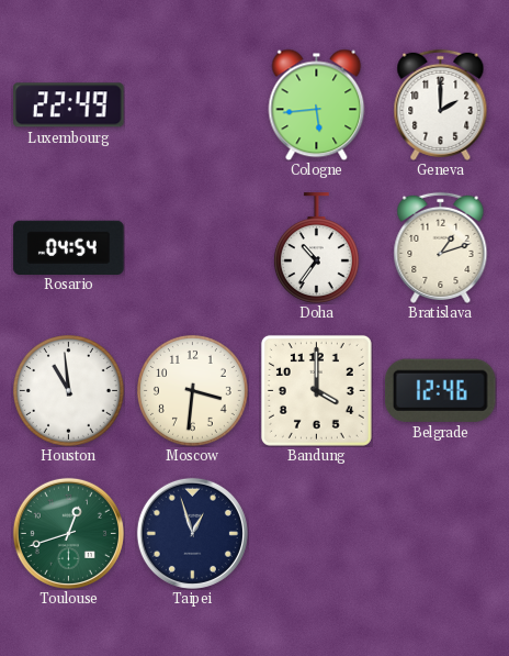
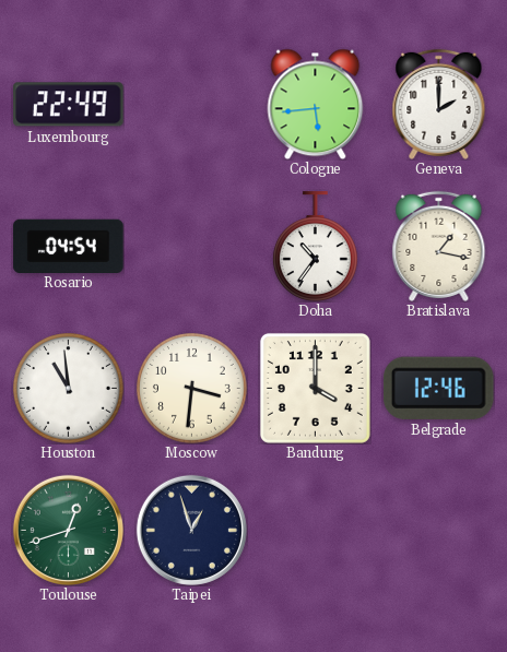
Bratislava: 1:12 -> 1:17 (439, 246)
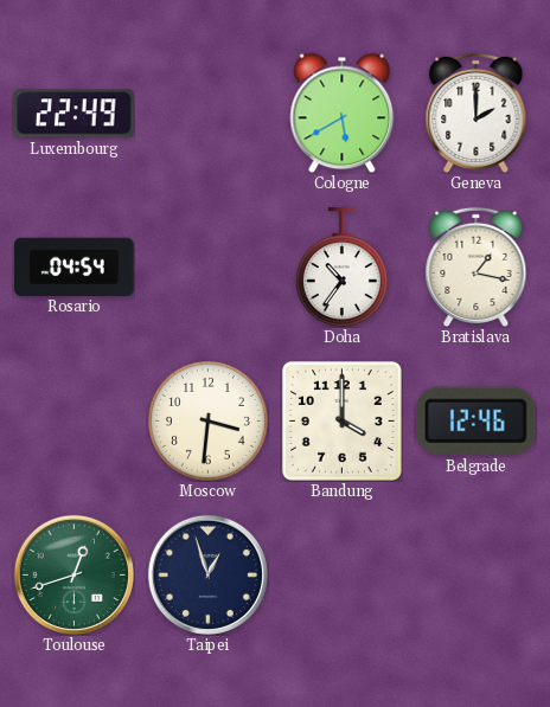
Cologne: 5:44 -> 5:40 (343, 113)
Houston: 10:59 -> none (68, 388)
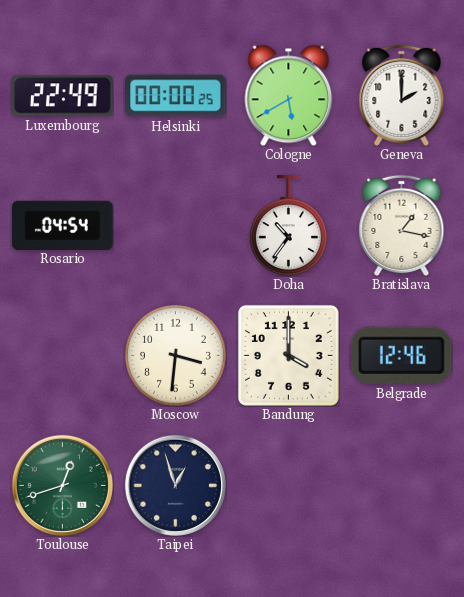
Helsinki: none -> 00:00 (176, 96)
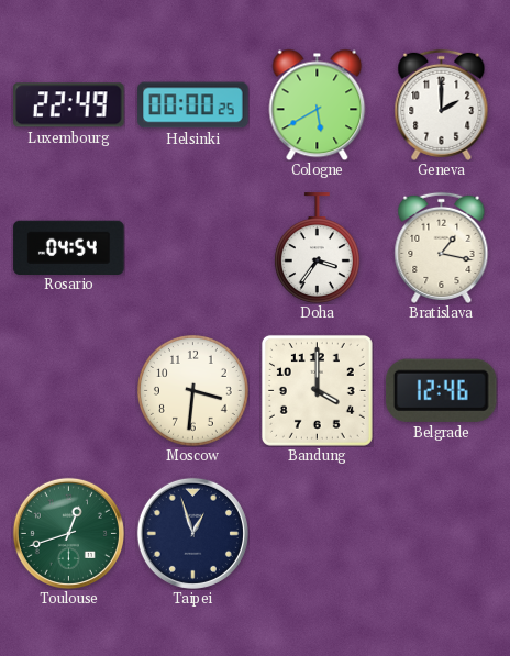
Doha: 10:36 -> 3:36 (317, 248)
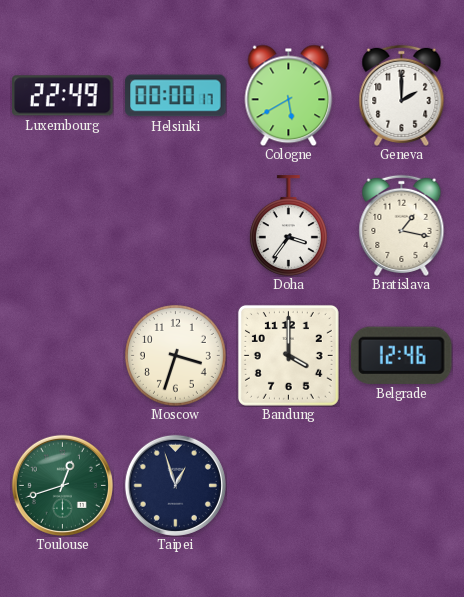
Helsinki: 00:00:25 -> 00:00:17 (176, 96)
Rosario: 04:54 -> none (69, 247)
Moscow: 3:31 -> 3:33 (175, 355)
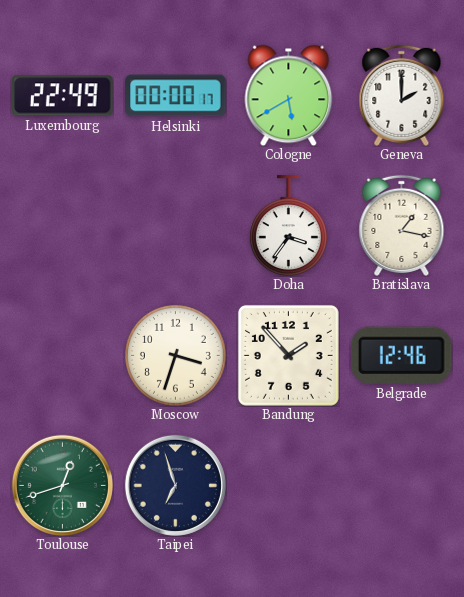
Bandung: 4:00 -> 1:53 (288, 355)
Taipei: 12:57 -> 6:57 (175, 485)
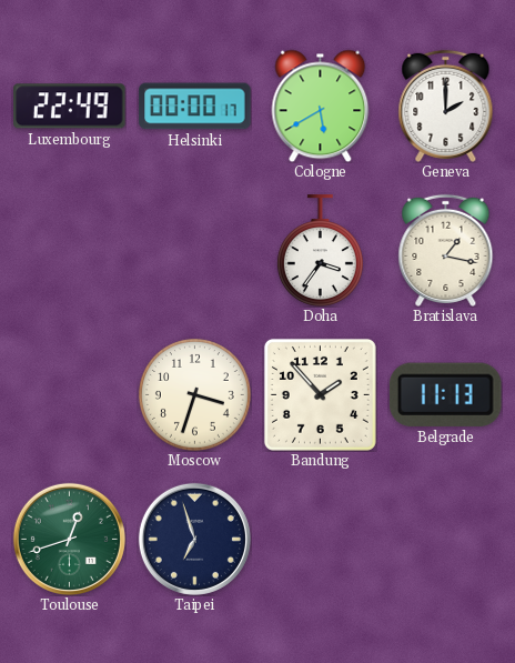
Belgrade: 12:46 -> 11:13 (446, 394)
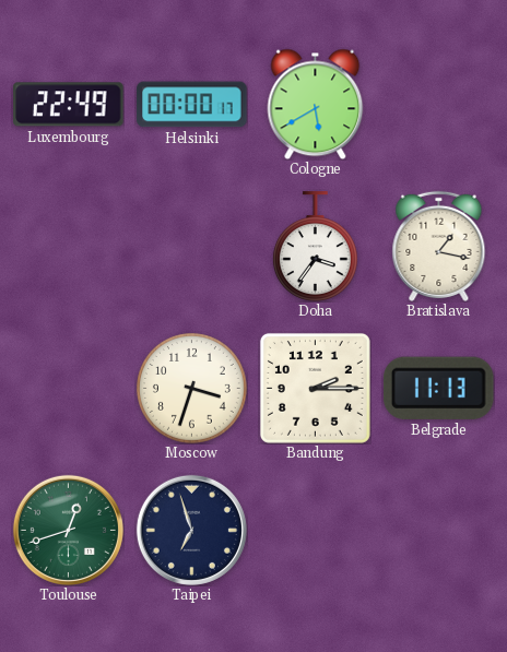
Geneva: 2:00 -> none (446, 106)
Bandung: 1:53 -> 2:15 (315, 388)
